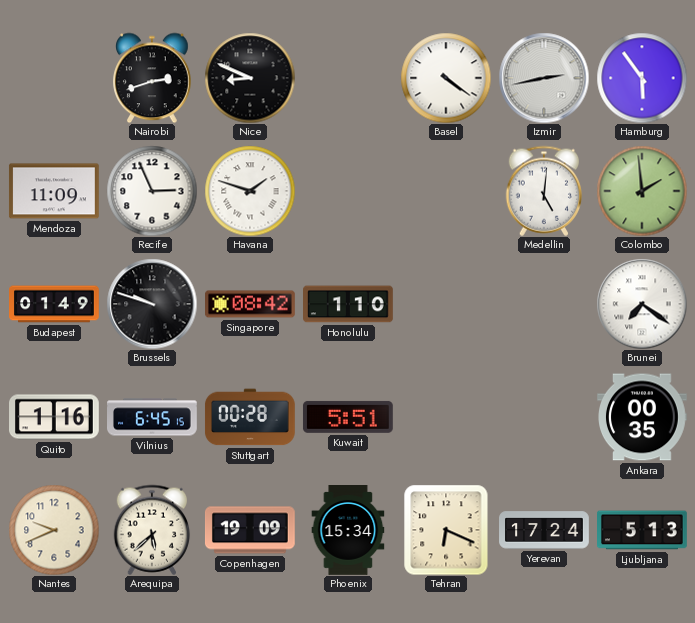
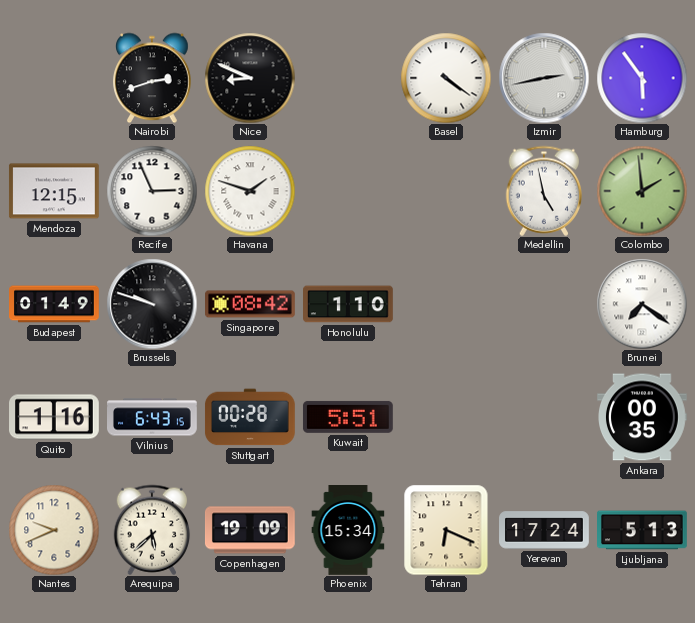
Mendoza: 11:09 -> 12:15 (54, 191)
Medellin: 5:01 -> 4:58 (544, 191)
Vilnius: 6:45 -> 6:43 (153, 417)
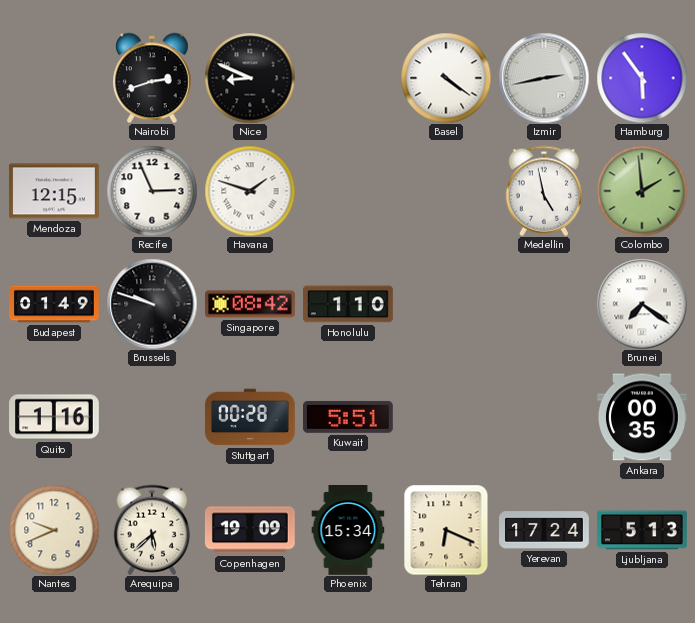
Vilnius: 6:43 -> none (153, 417)
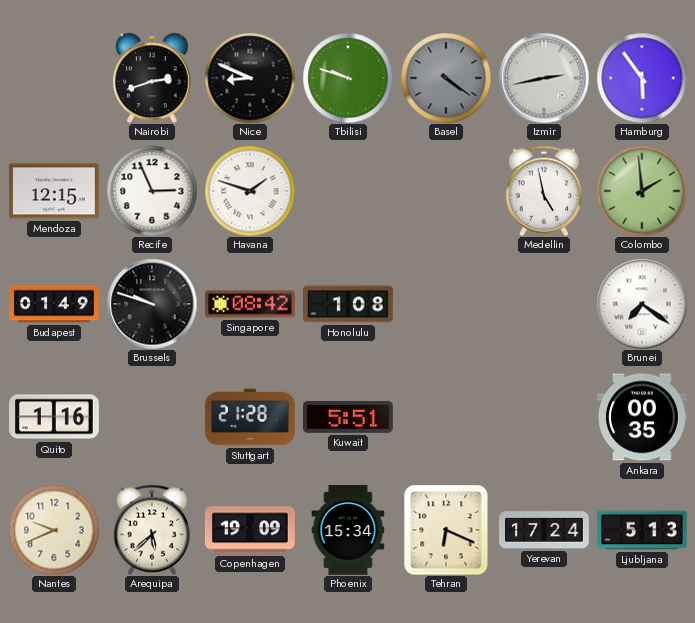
Tbilisi: none -> 9:48 (348, 78)
Basel dial: white -> grey (446, 78)
Honolulu: 1:10 -> 1:08 (349, 304)
Stuttgart: 00:28 -> 21:28 (250, 417)
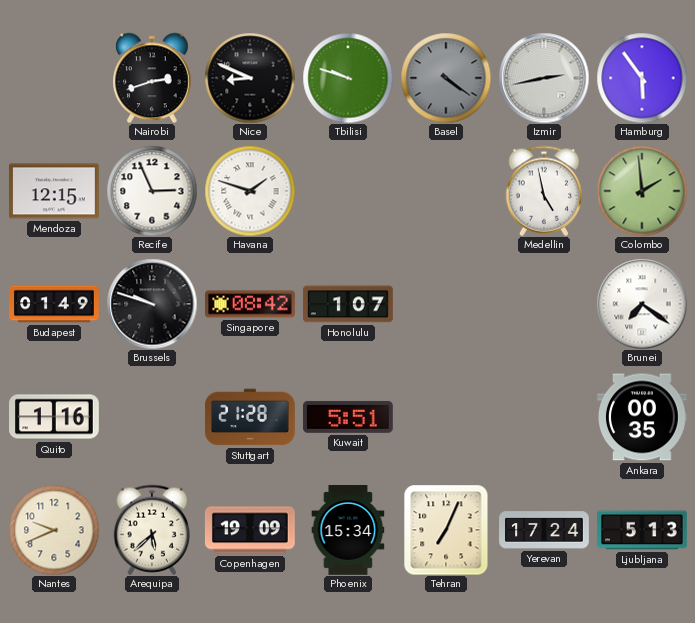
Honolulu: 1:08 -> 1:07 (349, 304)
Tehran: 6:19 -> 7:04 (446, 530)
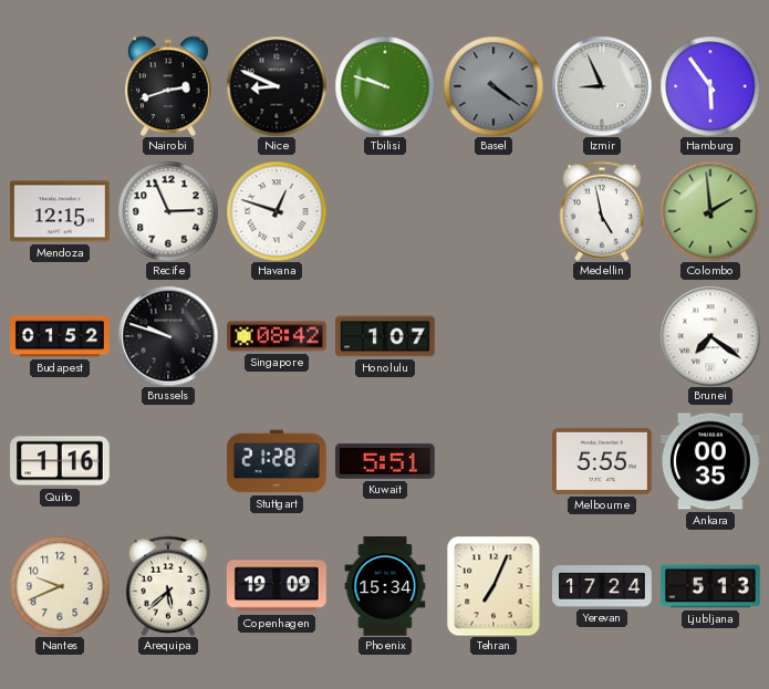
Izmir: 2:43 -> 8:56 (602, 86)
Havana: 1:48 -> 12:48 (277, 211)
Budapest: 01:49 -> 01:52 (61, 336)
Melbourne: none -> 5:55 (603, 461)
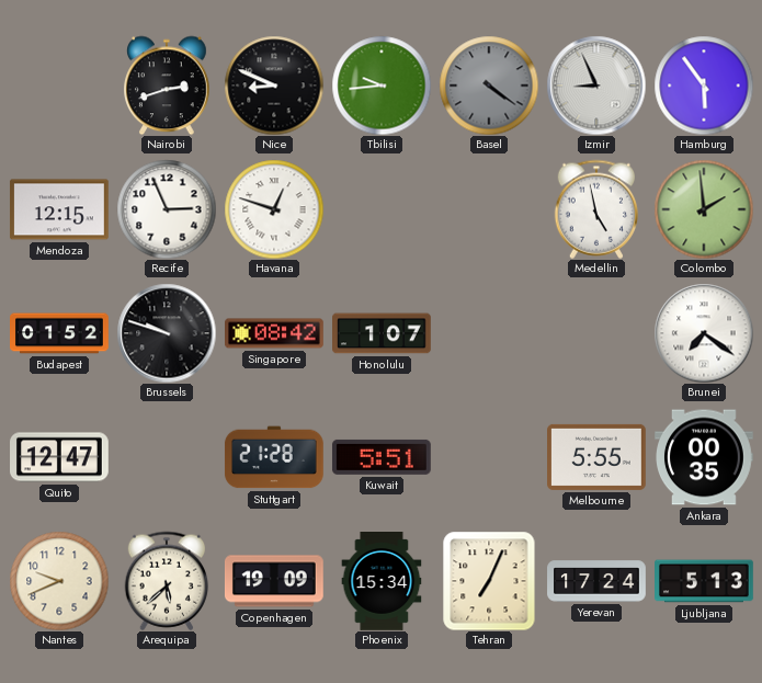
Tbilisi: 9:48 -> 9:44 (382, 86)
Quito: 1:16 -> 12:47 (60, 457)
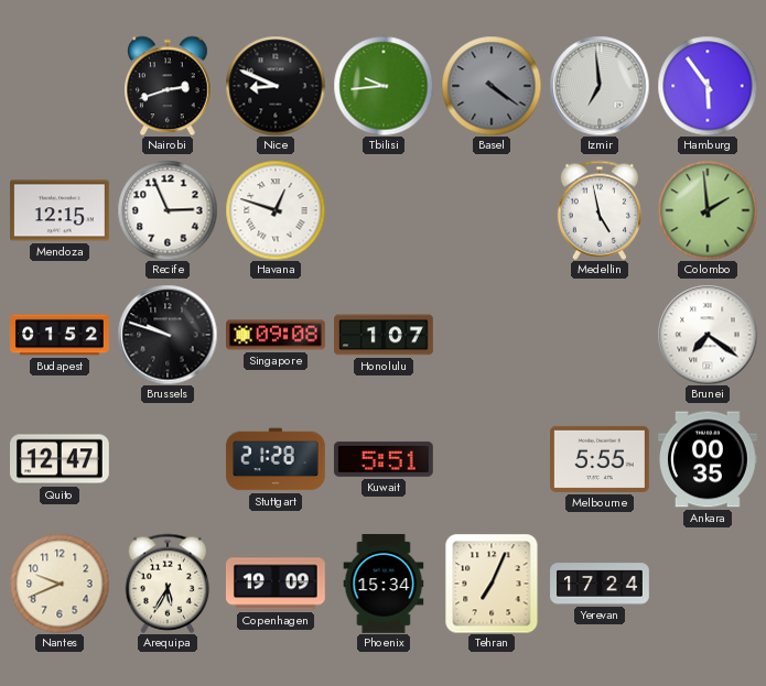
Izmir: 8:56 -> 6:59 (600, 86)
Singapore: 08:42 -> 09:08 (277, 335)
Arequipa: 5:38 -> 5:35 (168, 584)
Ljubljana: 5:13 -> none (705, 581)
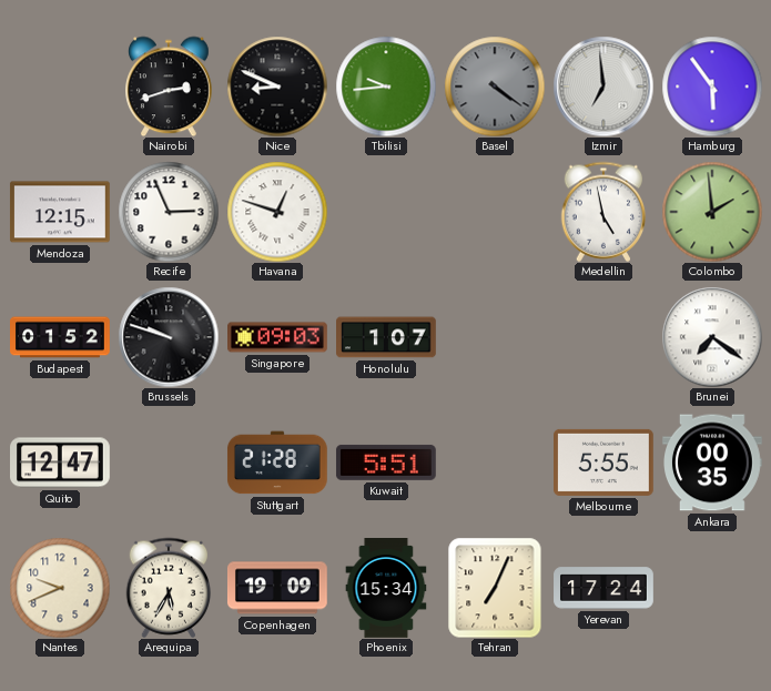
Singapore: 09:08 -> 09:03 (278, 337)
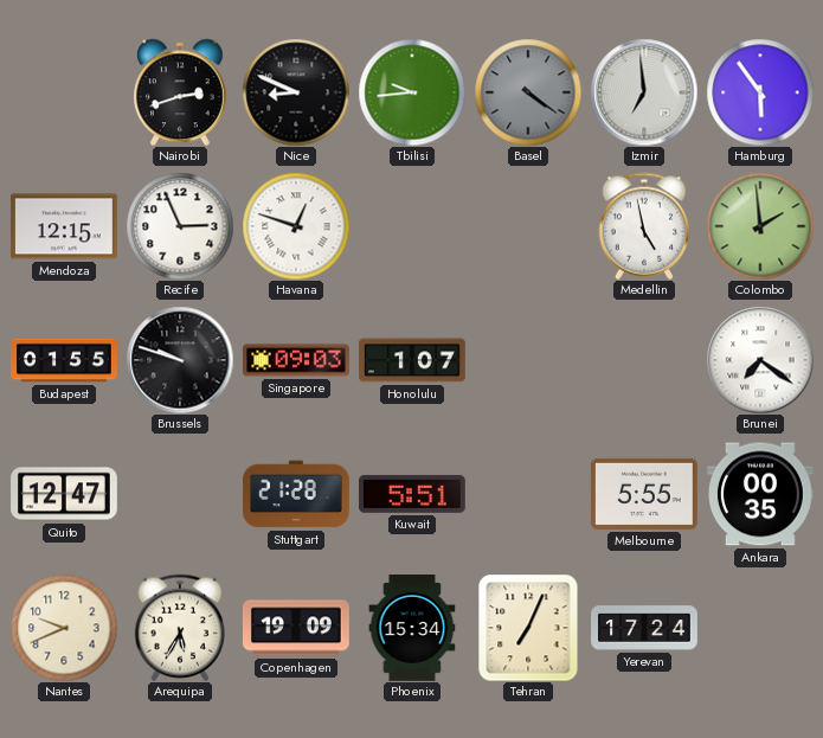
Budapest: 01:52 -> 01:55 (65, 360)
